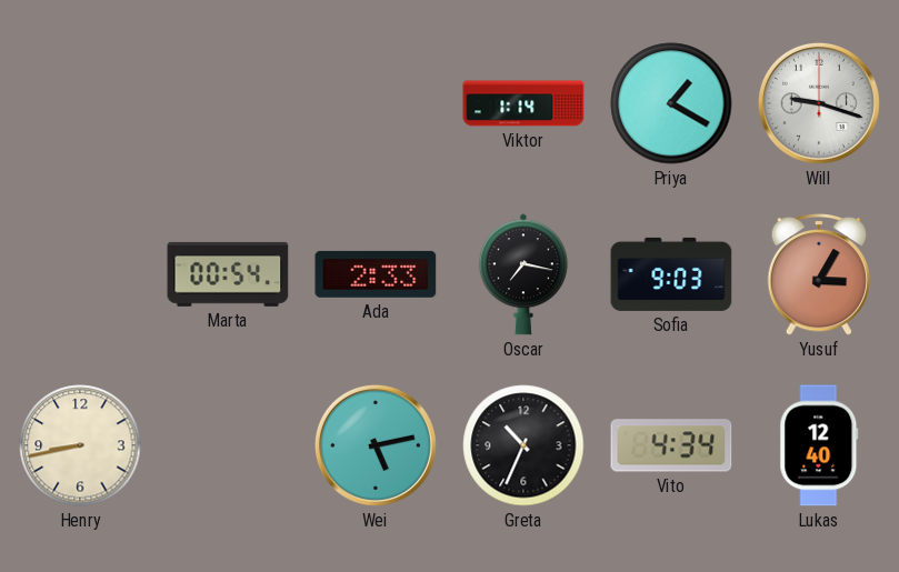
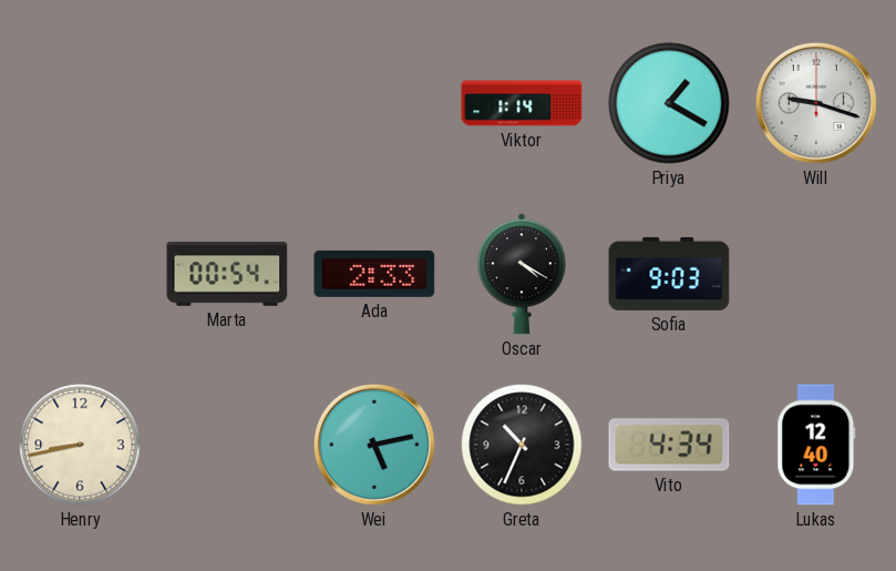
Oscar: 7:17 -> 4:20 (522, 274)
Yusuf: 3:05 -> none (818, 275)
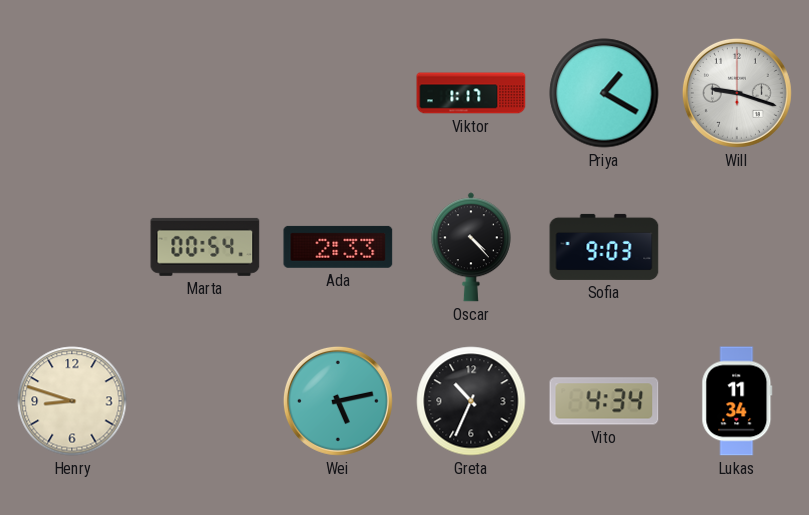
Viktor: 1:14 -> 1:17 (471, 93)
Oscar: 4:20 -> 4:23 (471, 247)
Henry: 8:43 -> 8:48 (72, 401)
Lukas: 12:40 -> 11:34 (737, 401)
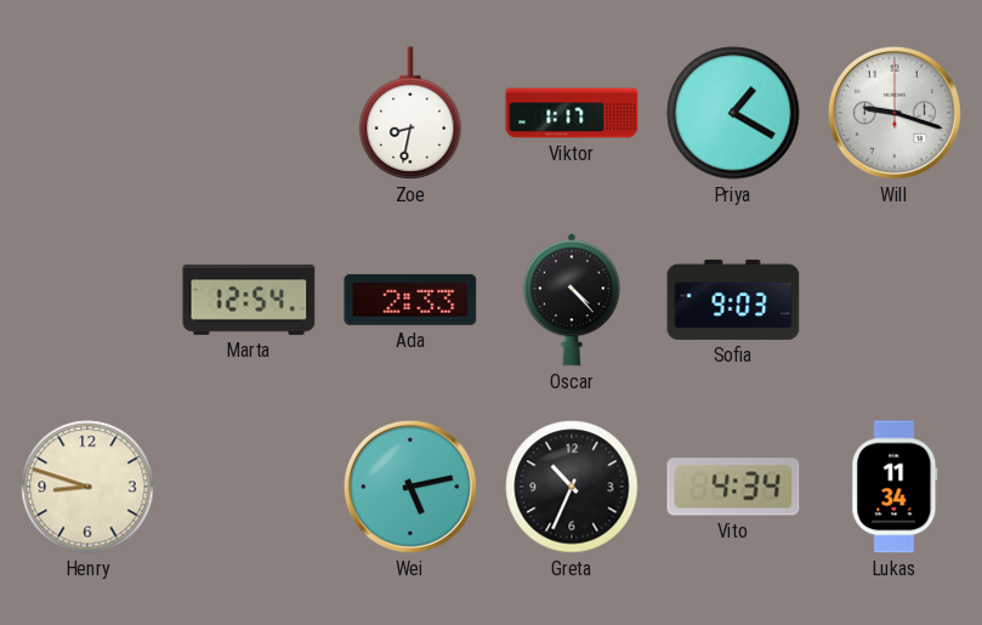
Zoe: none -> 8:32 (410, 113)
Marta: 00:54 -> 12:54 (249, 300)
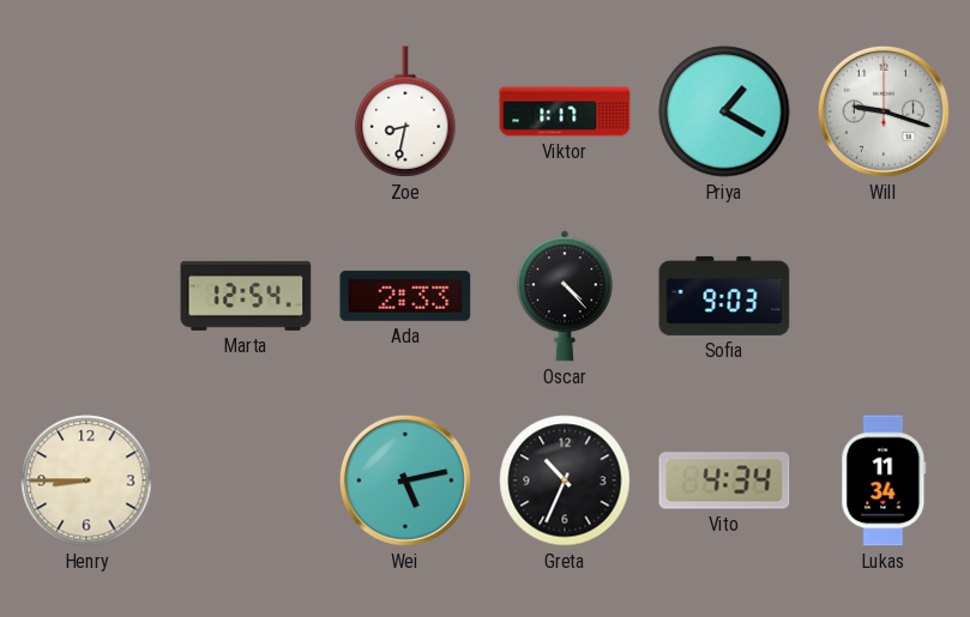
Henry: 8:48 -> 8:45 (86, 480)
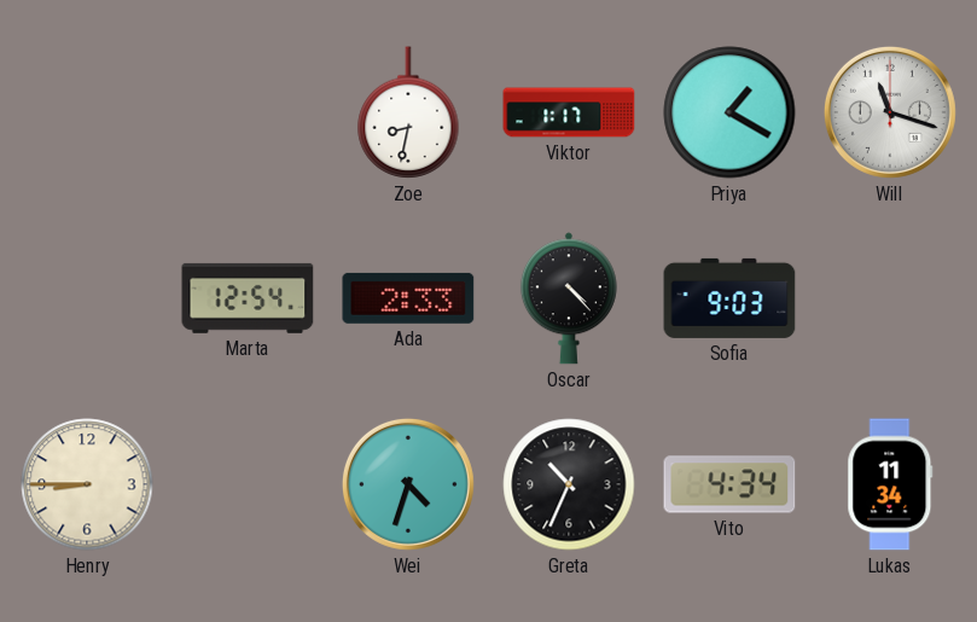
Will: 9:18 -> 11:18 (890, 112)
Wei: 5:13 -> 4:33 (408, 484)
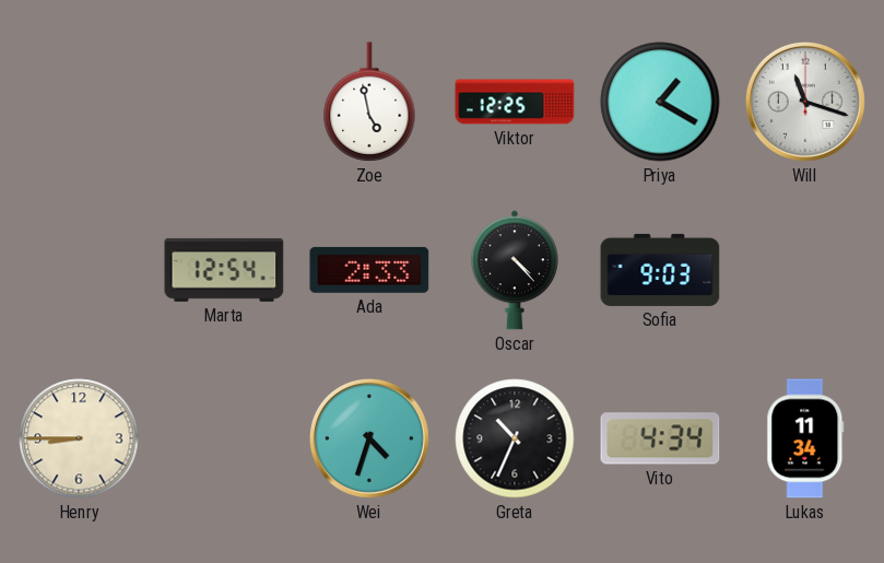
Zoe: 8:32 -> 4:58 (369, 102)
Viktor: 1:17 -> 12:25 (515, 102)
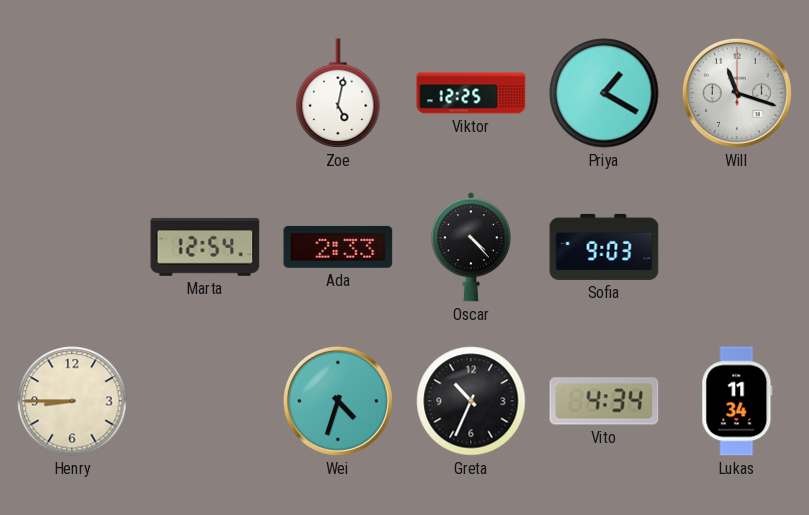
Zoe: 4:58 -> 5:02 (338, 93)
